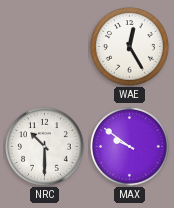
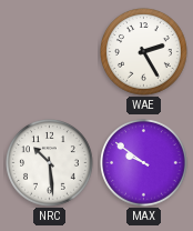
WAE: 12:25 -> 2:25 (144, 52)
NRC: 10:30 -> 10:29 (50, 163)
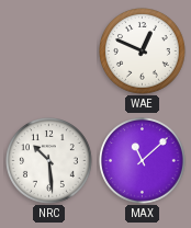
WAE: 2:25 -> 12:49 (143, 52)
MAX: 9:51 -> 11:08 (143, 161)
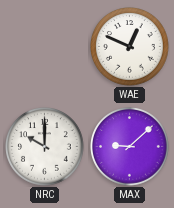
NRC: 10:29 -> 10:00 (45, 147)
MAX: 11:08 -> 9:08 (130, 147)
